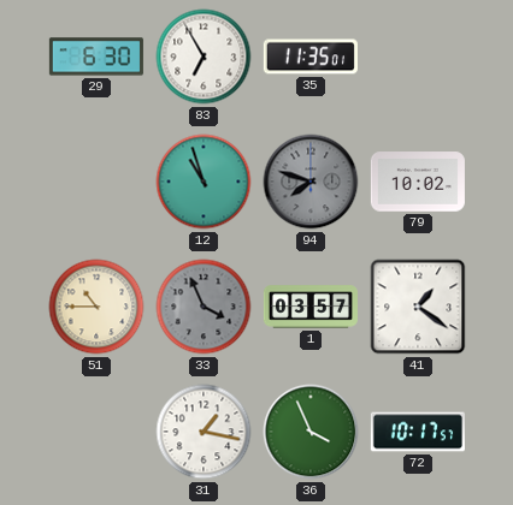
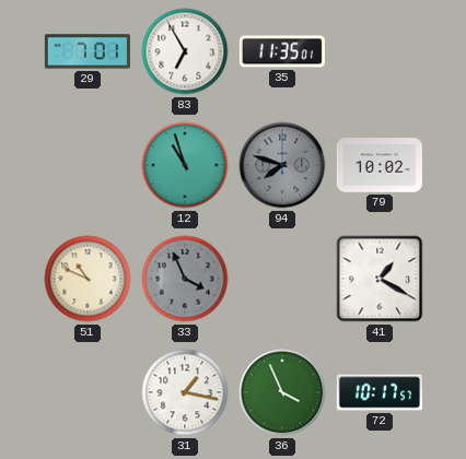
29: 6:30 -> 7:01 (88, 51)
51: 10:45 -> 10:49 (88, 279)
1: 03:57 -> none (311, 307)
41: 1:21 -> 1:20 (380, 279)
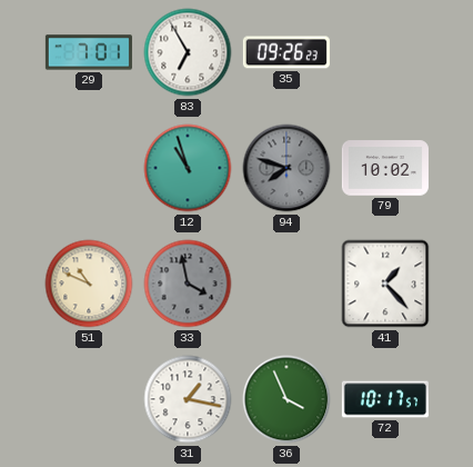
35: 11:35 -> 09:26 (286, 52)
33: 3:56 -> 3:58 (188, 284)
41: 1:20 -> 1:23 (385, 284)
